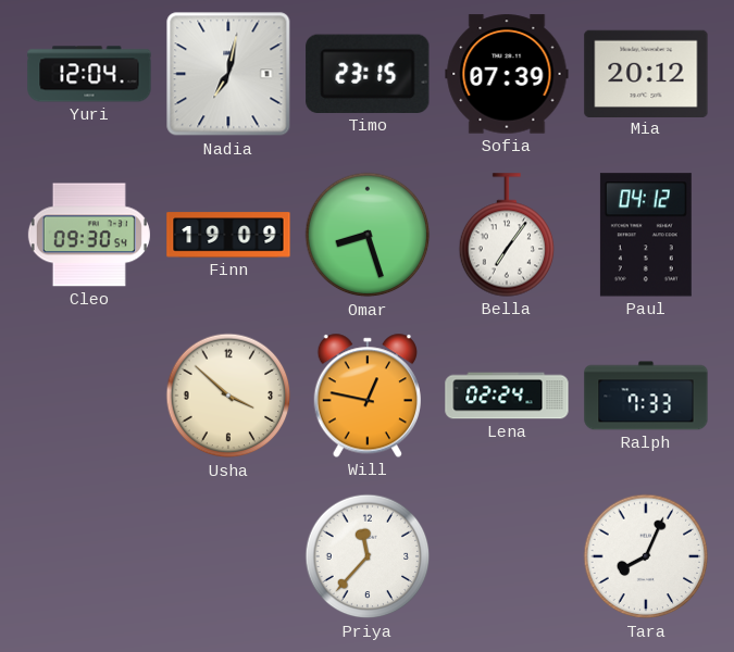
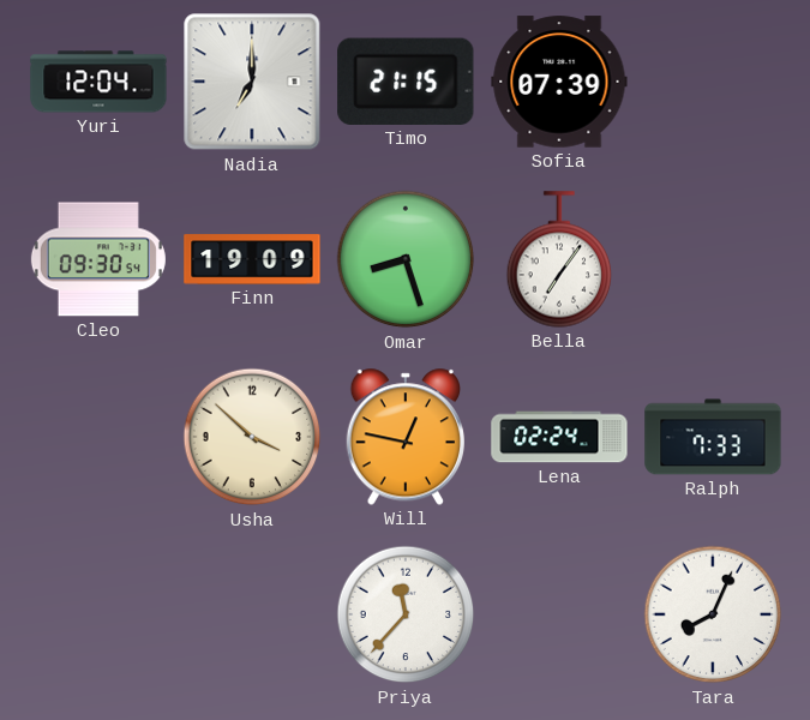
Nadia: 7:02 -> 7:00 (252, 82)
Timo: 23:15 -> 21:15 (406, 82)
Mia: 20:12 -> none (646, 73)
Paul: 04:12 -> none (646, 235)
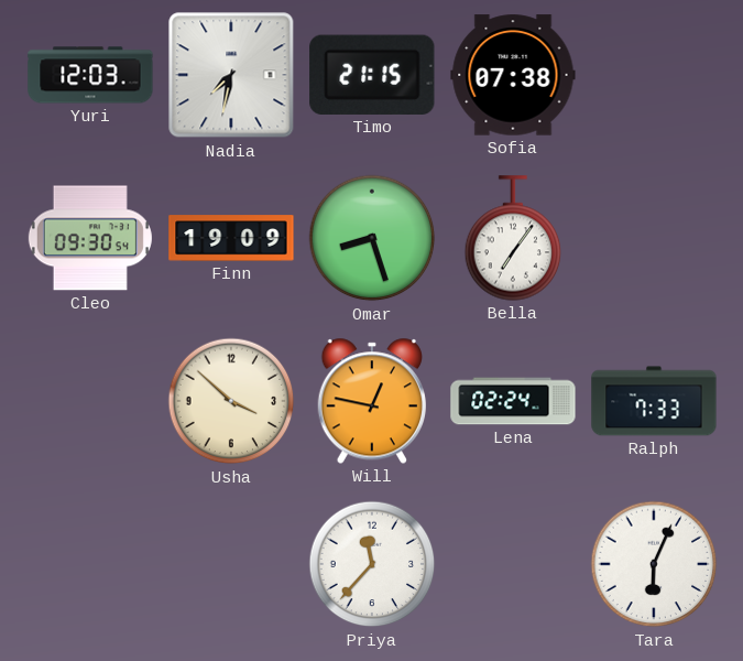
Yuri: 12:04 -> 12:03 (90, 75)
Nadia: 7:00 -> 7:32 (231, 75)
Sofia: 07:39 -> 07:38 (513, 75)
Tara: 8:04 -> 6:04 (654, 564)
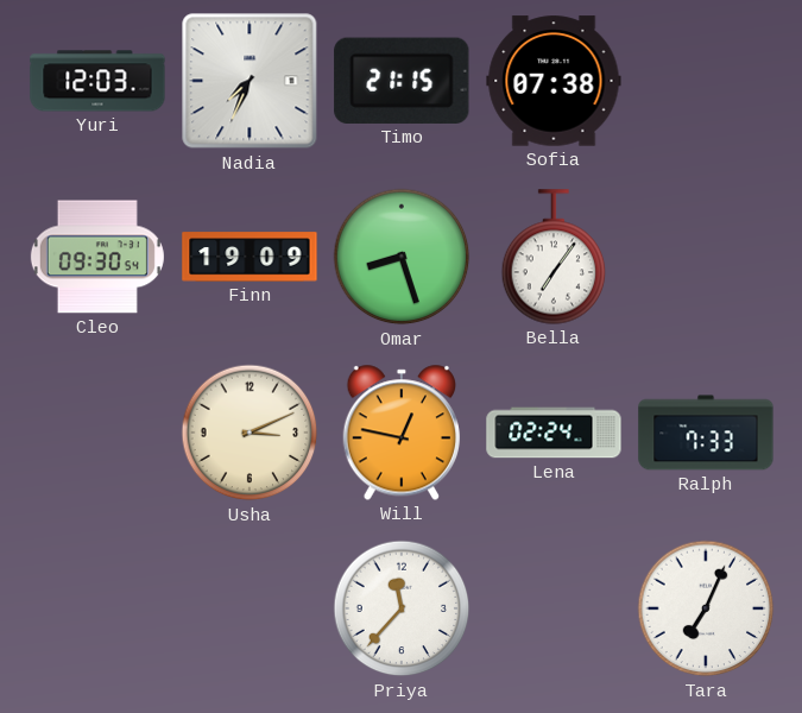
Nadia: 7:32 -> 7:34 (250, 81)
Usha: 3:52 -> 3:11 (250, 433)
Tara: 6:04 -> 7:04 (706, 608)
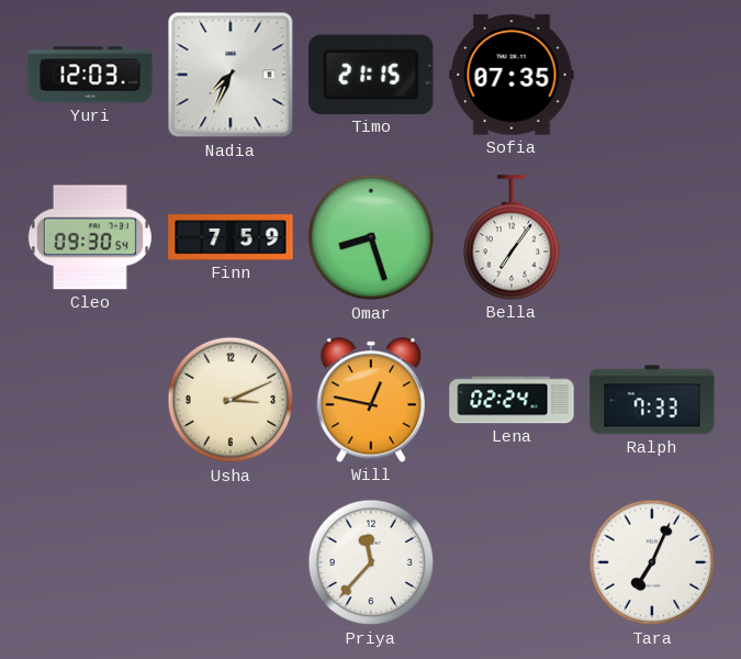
Sofia: 07:38 -> 07:35 (512, 75)
Finn: 19:09 -> 7:59 (231, 237)
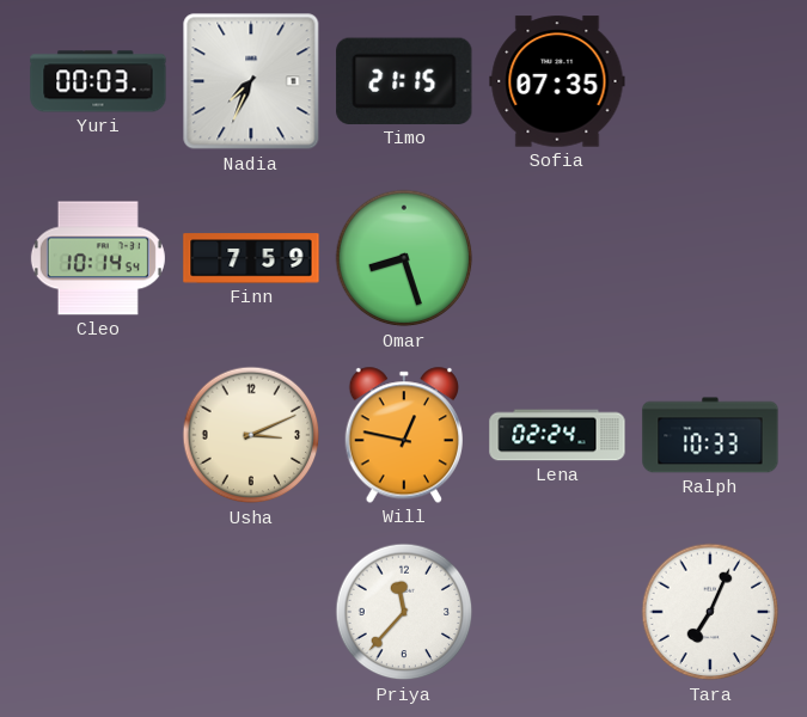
Yuri: 12:03 -> 00:03 (98, 81)
Cleo: 09:30 -> 10:14 (98, 258)
Bella: 7:06 -> none (512, 237)
Ralph: 7:33 -> 10:33 (710, 435)
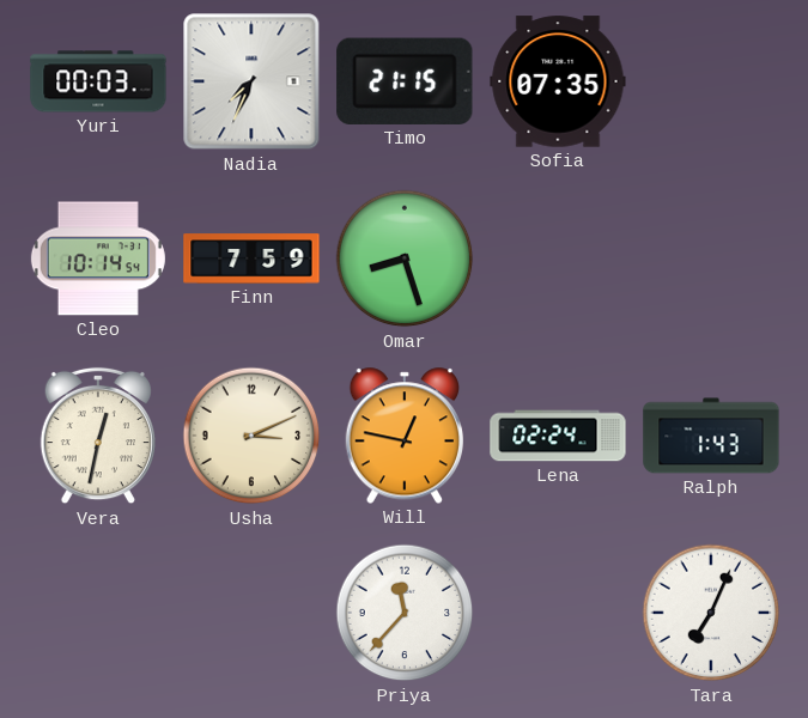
Vera: none -> 12:32 (98, 436)
Ralph: 10:33 -> 1:43 (711, 436)
